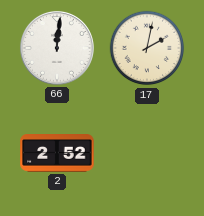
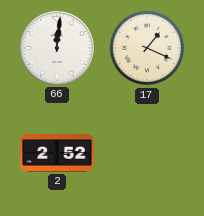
17: 2:02 -> 1:19 (147, 48)
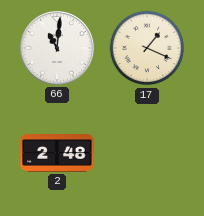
66: 12:01 -> 11:01 (57, 48)
2: 2:52 -> 2:48 (57, 154)
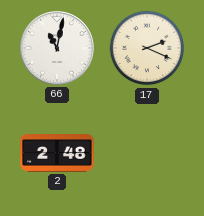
66: 11:01 -> 11:02 (57, 48)
17: 1:19 -> 2:19 (147, 48)
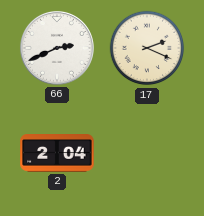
66: 11:02 -> 2:41 (57, 48)
2: 2:48 -> 2:04 (57, 154)
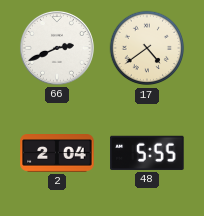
17: 2:19 -> 4:39 (147, 48)
48: none -> 5:55 (147, 153)
